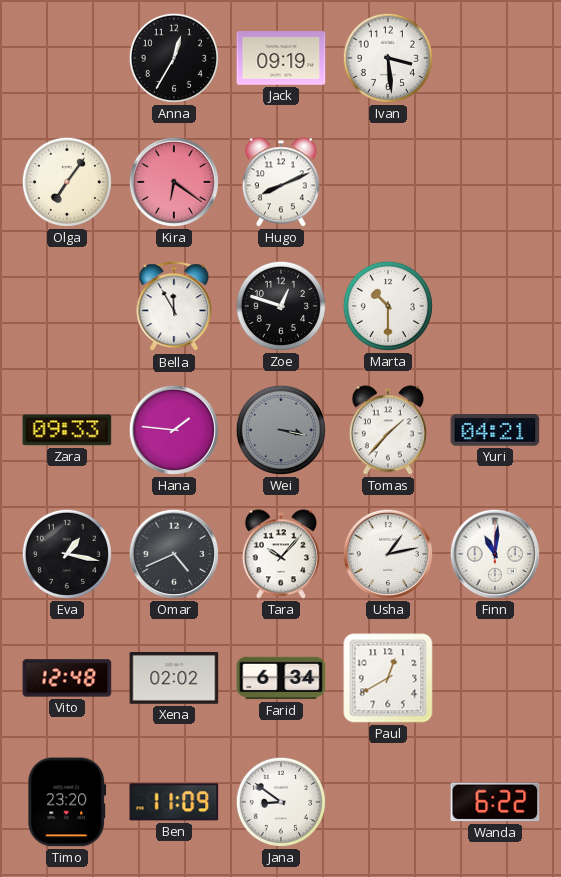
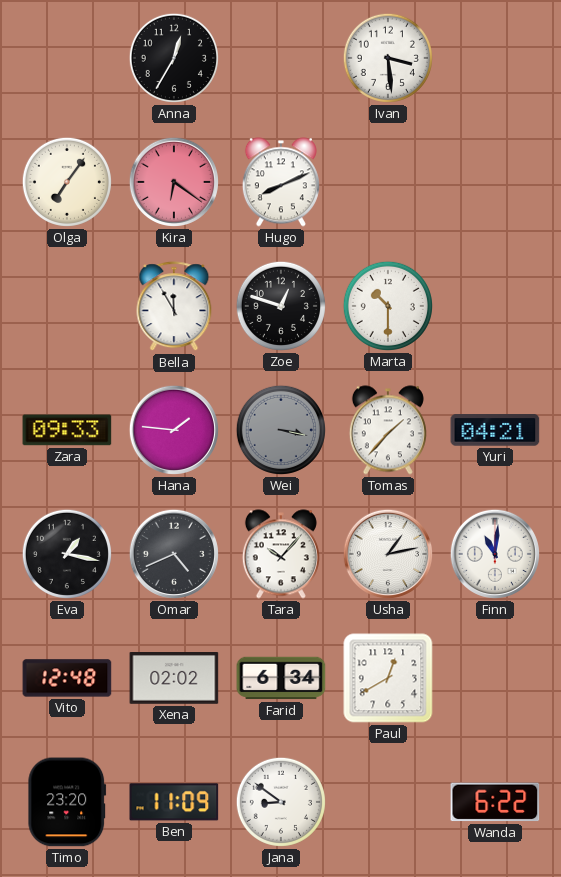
Jack: 09:19 -> none (281, 58)
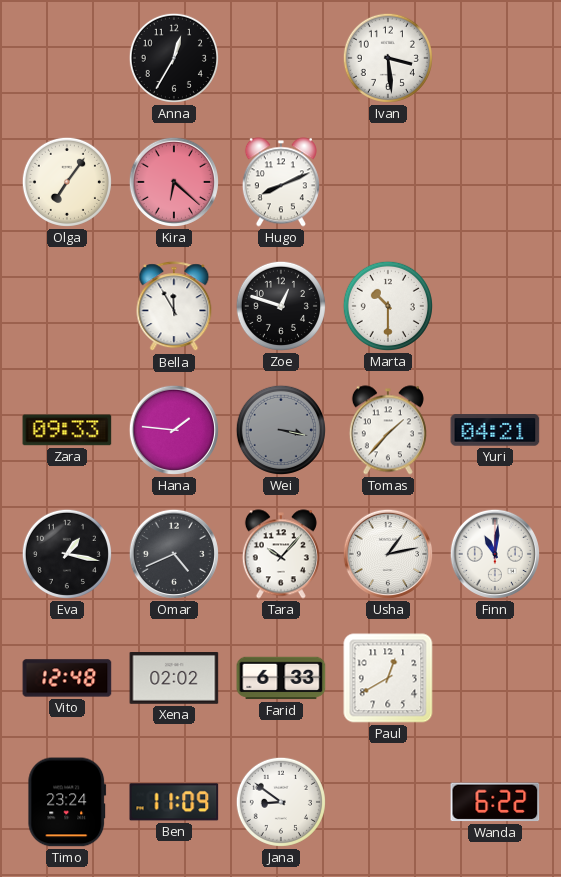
Kira: 6:21 -> 6:22 (174, 182)
Farid: 6:34 -> 6:33 (281, 678)
Timo: 23:20 -> 23:24 (67, 802)
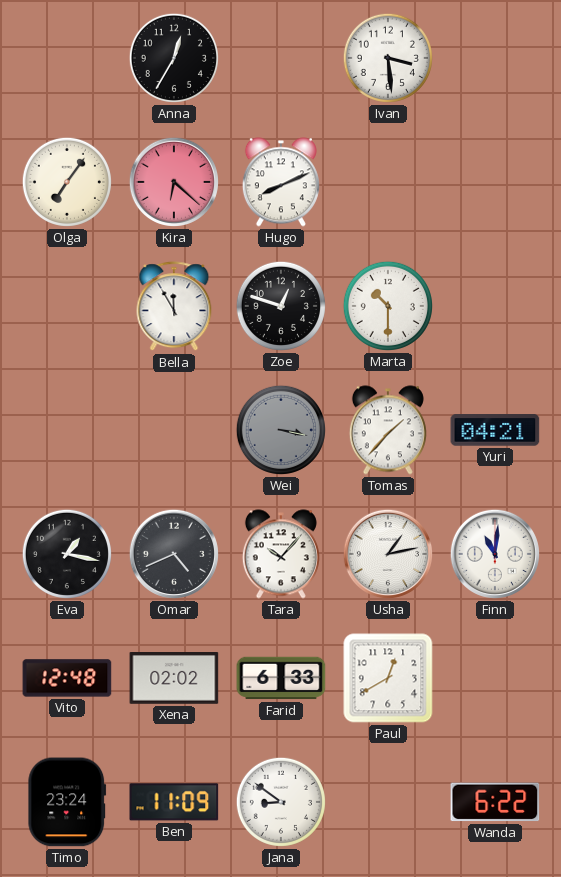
Zara: 09:33 -> none (67, 430)
Hana: 1:46 -> none (174, 430)
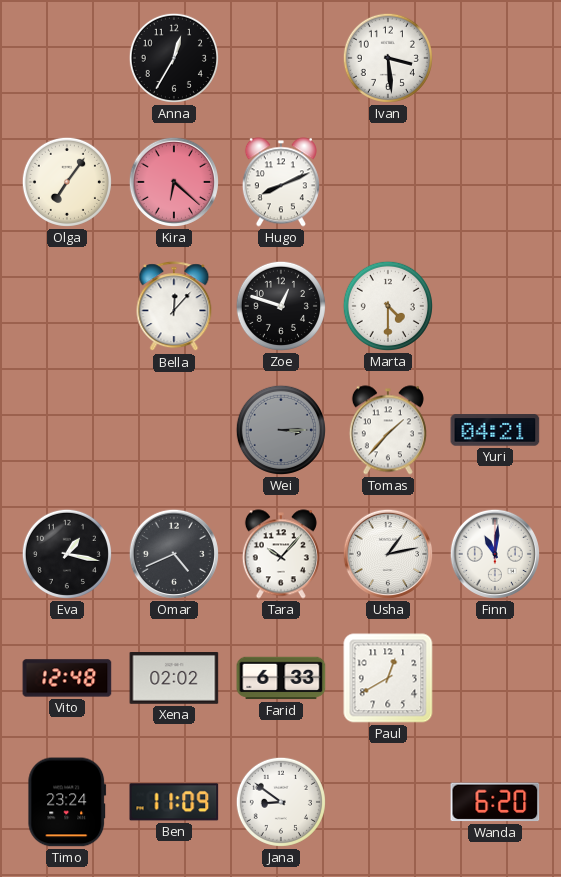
Bella: 11:55 -> 12:07 (174, 307)
Marta: 10:30 -> 4:30 (388, 306)
Wei: 3:17 -> 3:15 (281, 430)
Wanda: 6:22 -> 6:20 (495, 802)
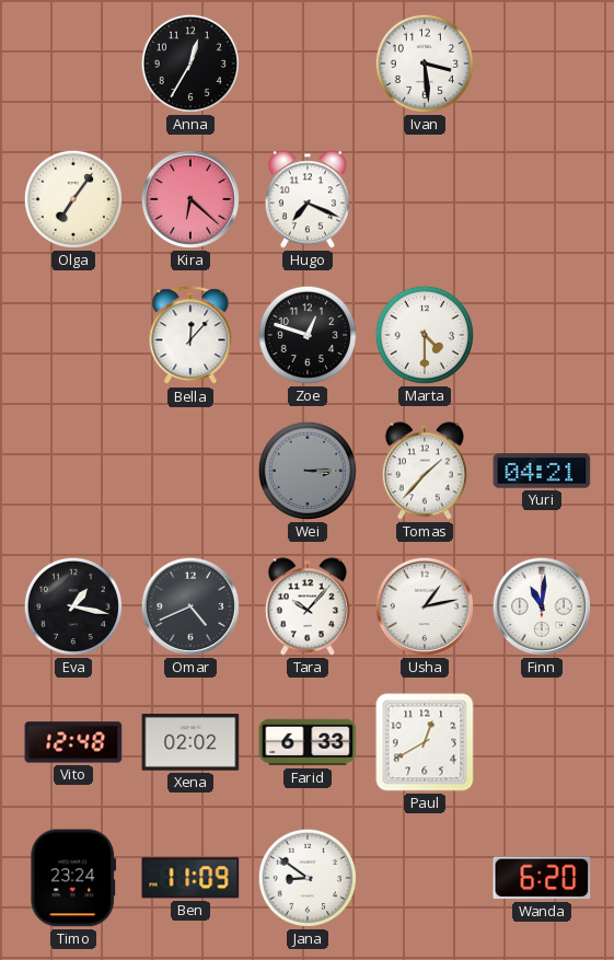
Hugo: 8:11 -> 7:19 (308, 199)
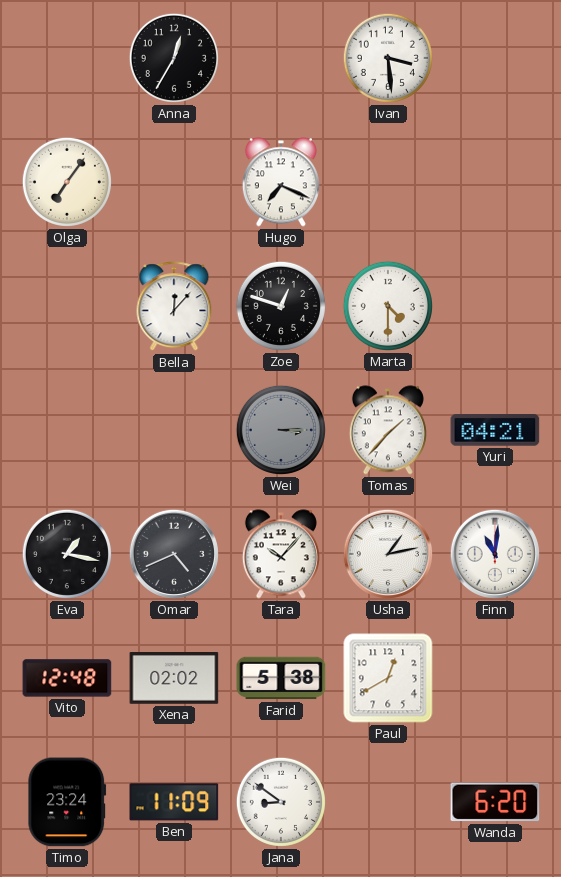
Kira: 6:22 -> none (190, 199)
Farid: 6:33 -> 5:38 (281, 678)
